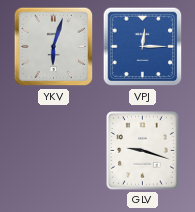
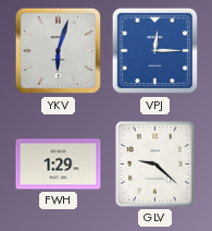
FWH: none -> 1:29 (59, 165)
GLV: 9:18 -> 9:22 (155, 165)
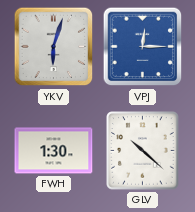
FWH: 1:29 -> 1:30 (54, 151)
GLV: 9:22 -> 10:22 (143, 151)
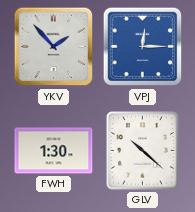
YKV: 6:03 -> 1:53 (54, 47)
